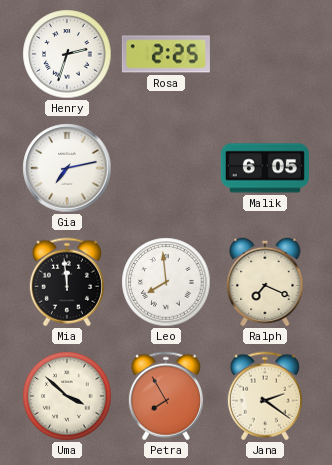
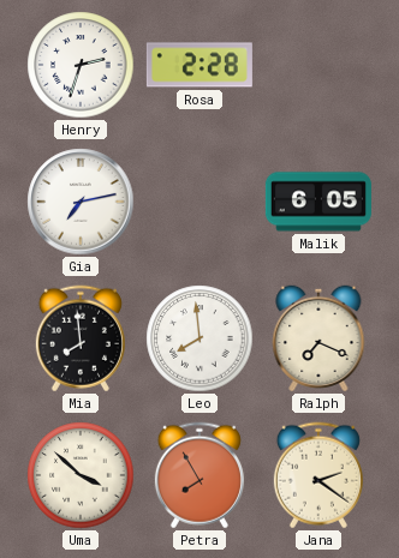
Rosa: 2:25 -> 2:28 (199, 65)
Mia: 11:59 -> 7:59 (81, 338)
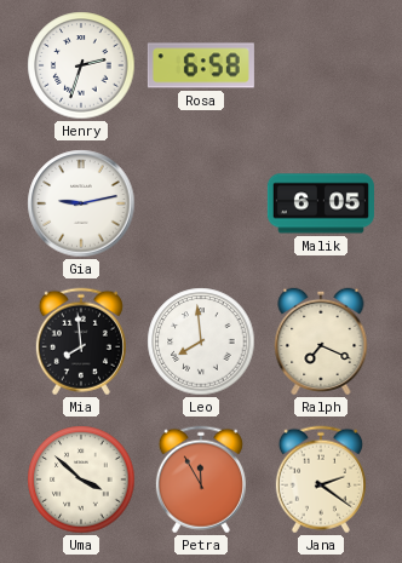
Rosa: 2:28 -> 6:58 (201, 65)
Gia: 7:13 -> 9:13 (81, 203)
Petra: 7:55 -> 11:55 (201, 479)
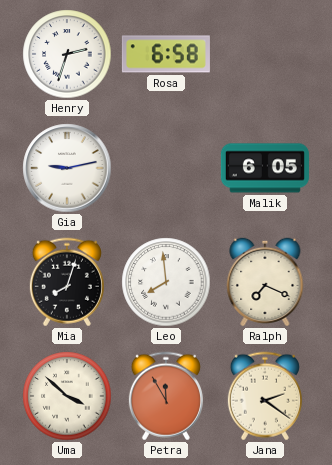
Mia: 7:59 -> 8:03 (67, 282)
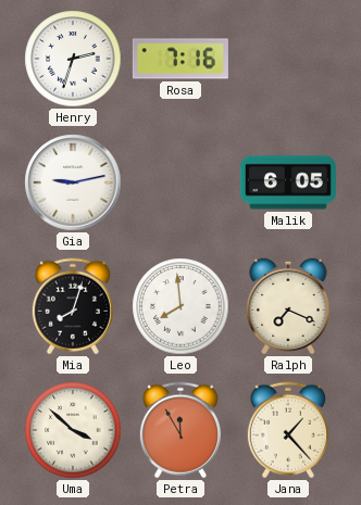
Rosa: 6:58 -> 7:16 (180, 59)
Jana: 2:21 -> 1:23 (288, 430)
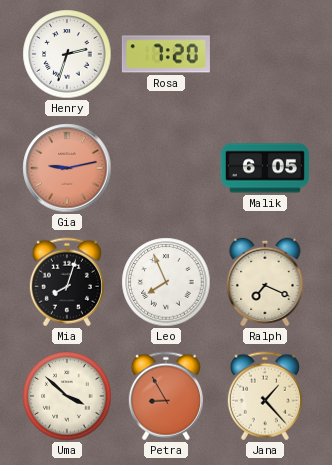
Rosa: 7:16 -> 7:20 (166, 54)
Gia dial: white -> salmon (67, 168)
Leo: 7:59 -> 7:56 (166, 282)
Petra: 11:55 -> 8:55 (166, 396)
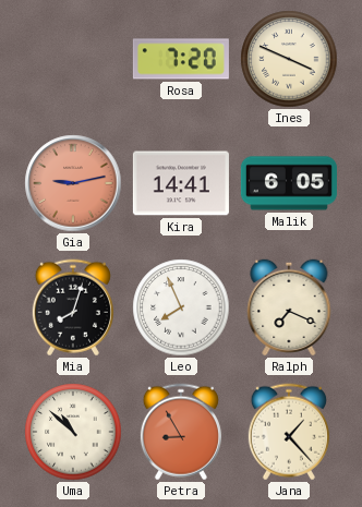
Henry: 2:33 -> none (67, 54)
Ines: none -> 3:49 (289, 59)
Kira: none -> 14:41 (181, 183)
Uma: 3:52 -> 10:52 (73, 432)
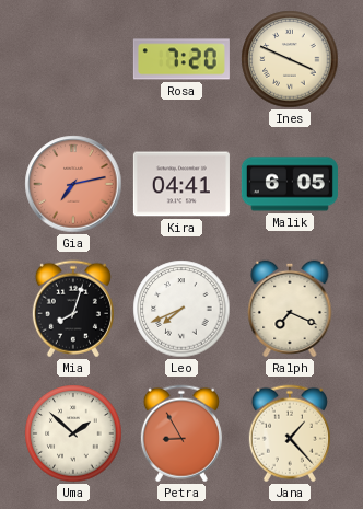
Gia: 9:13 -> 7:13 (73, 184)
Kira: 14:41 -> 04:41 (181, 184)
Leo: 7:56 -> 7:41 (181, 309)
Uma: 10:52 -> 1:52 (73, 433)
